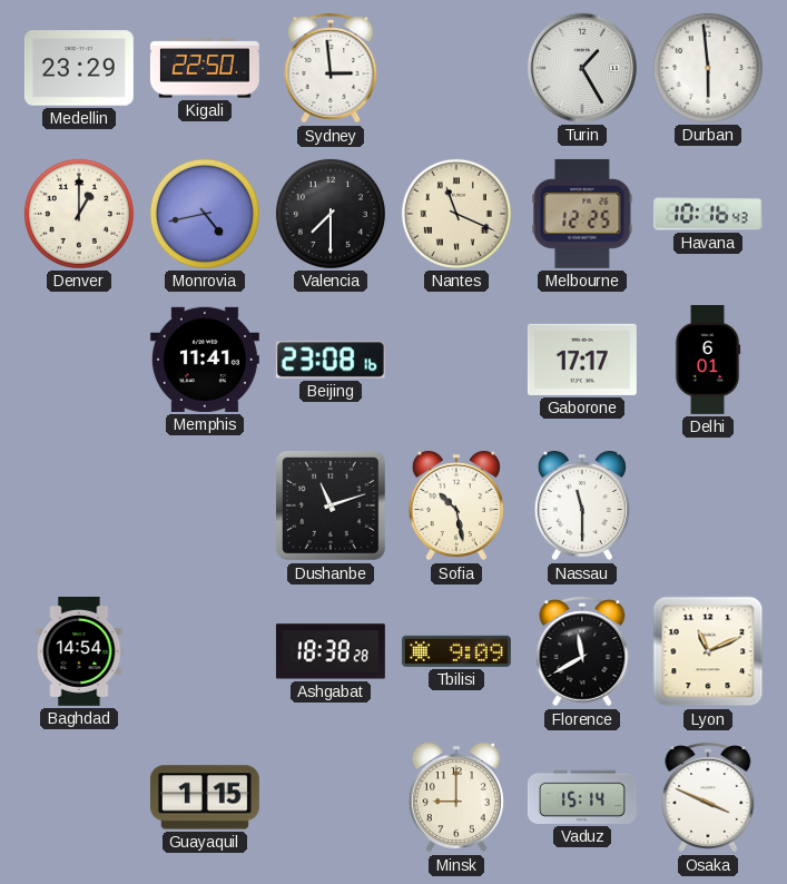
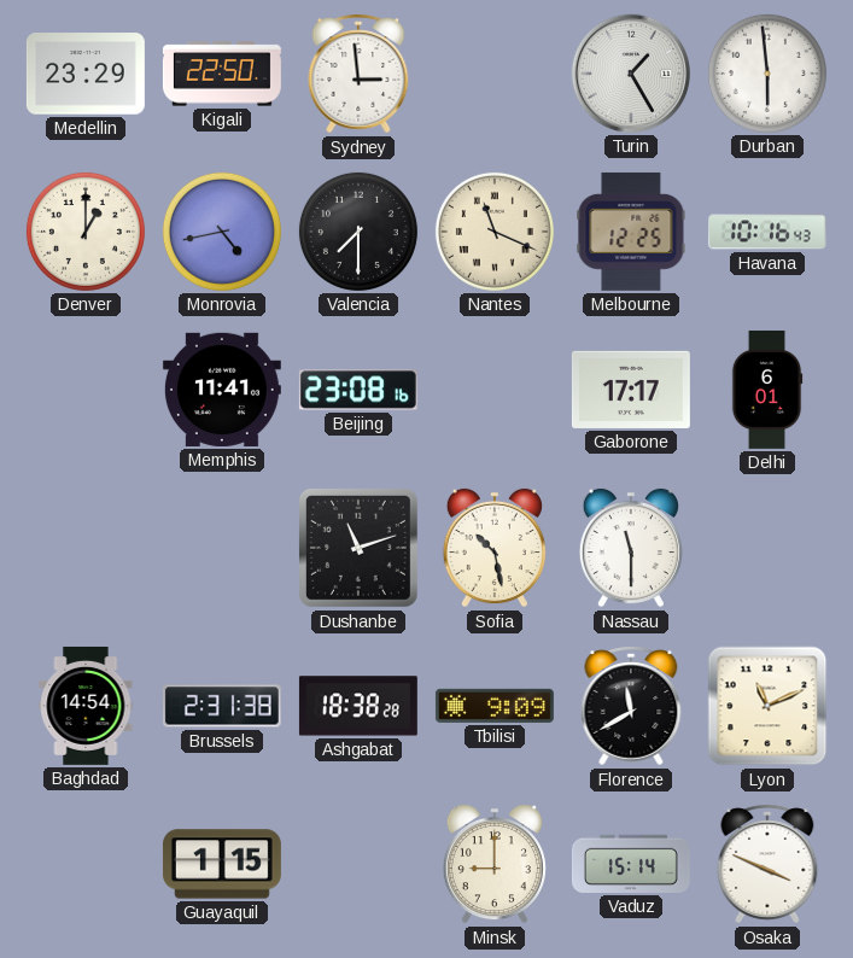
Brussels: none -> 2:31 (222, 706)
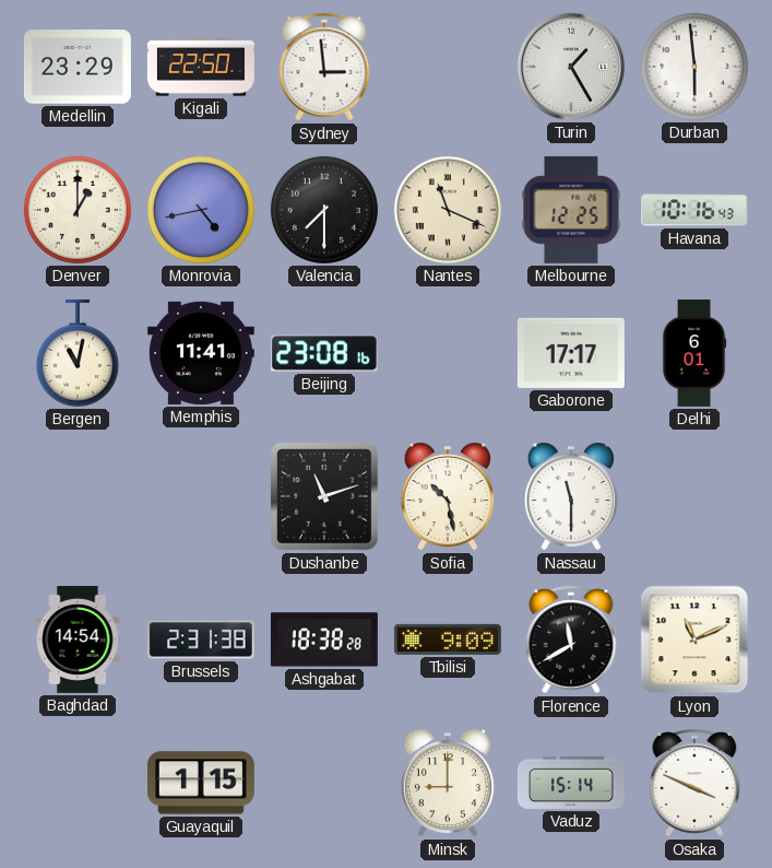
Bergen: none -> 11:02 (78, 353)
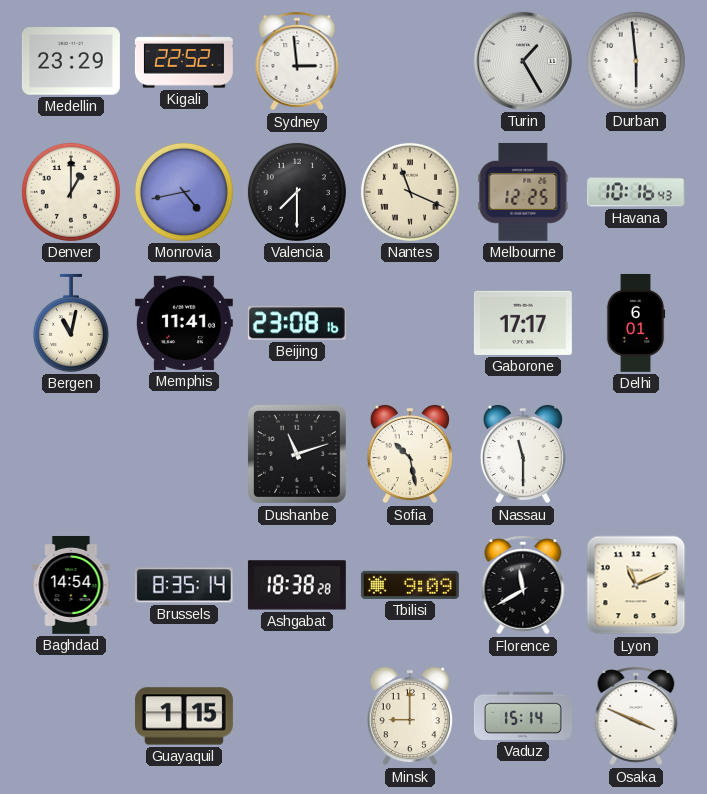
Kigali: 22:50 -> 22:52 (184, 61)
Brussels: 2:31 -> 8:35 (184, 585)
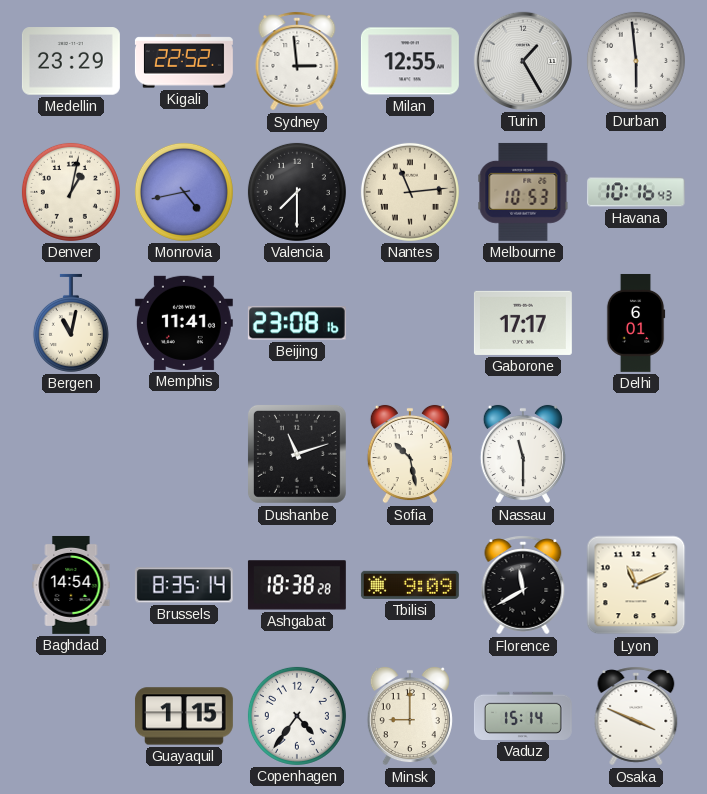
Milan: none -> 12:55 (410, 61)
Denver: 1:00 -> 1:02 (71, 192)
Nantes: 11:19 -> 11:14 (410, 192)
Melbourne: 12:25 -> 10:53 (523, 192)
Copenhagen: none -> 4:36 (297, 716)
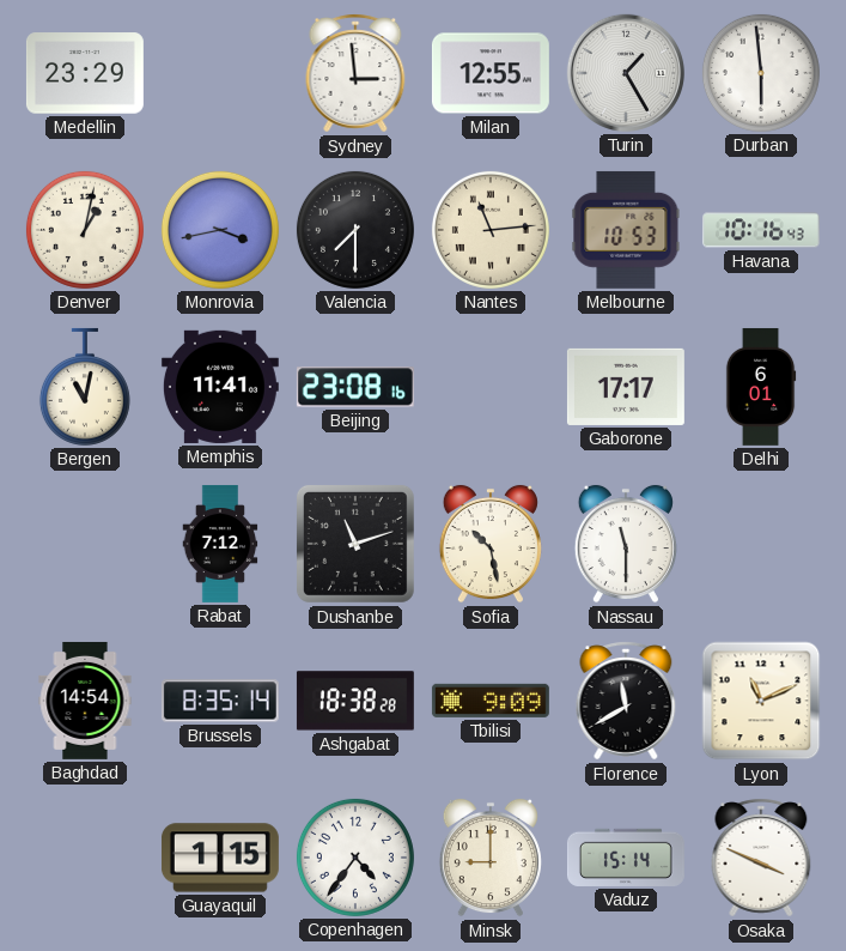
Kigali: 22:52 -> none (184, 61)
Monrovia: 4:43 -> 3:43 (220, 230)
Rabat: none -> 7:12 (220, 544)
